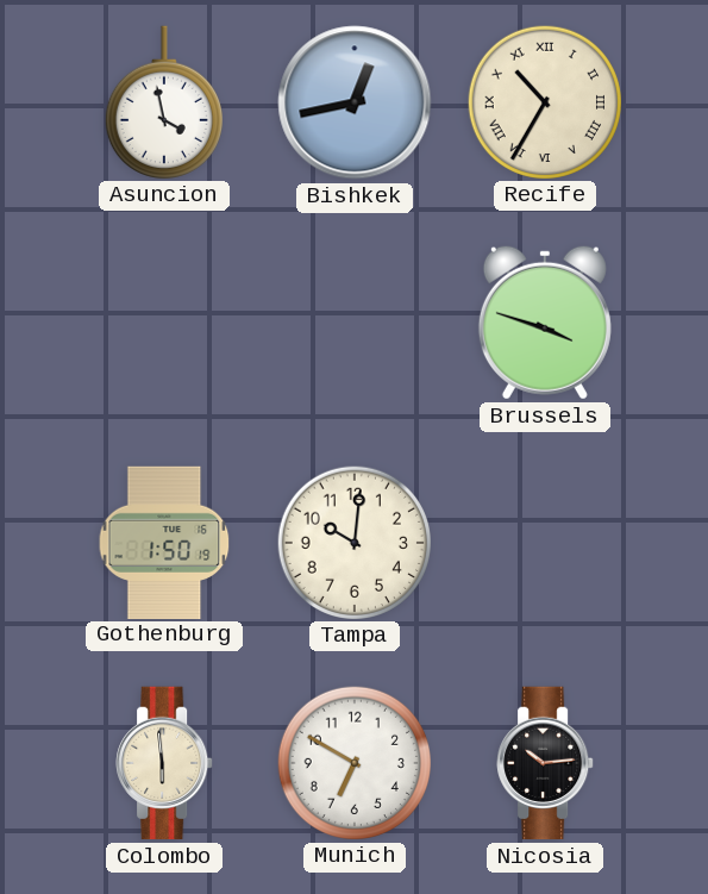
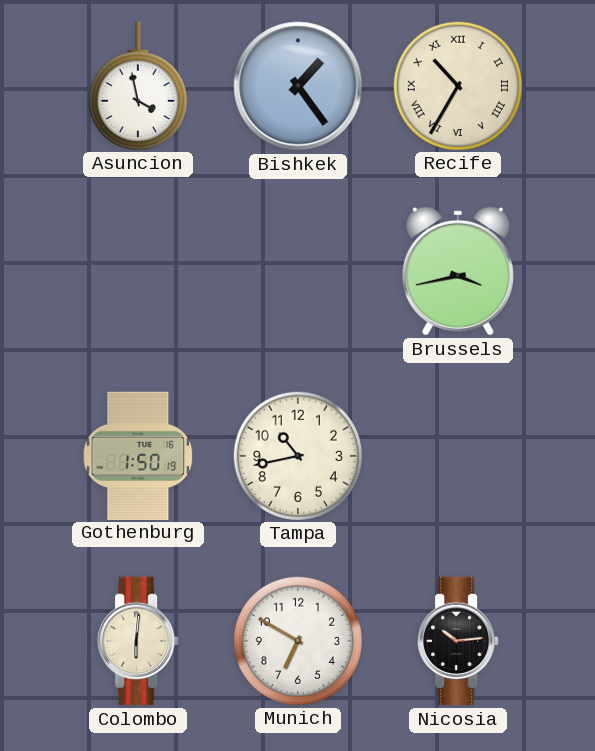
Bishkek: 12:43 -> 1:24 (298, 86)
Brussels: 3:48 -> 3:43 (458, 271)
Tampa: 10:01 -> 10:43 (297, 455)
Colombo: 5:59 -> 6:01 (138, 641)
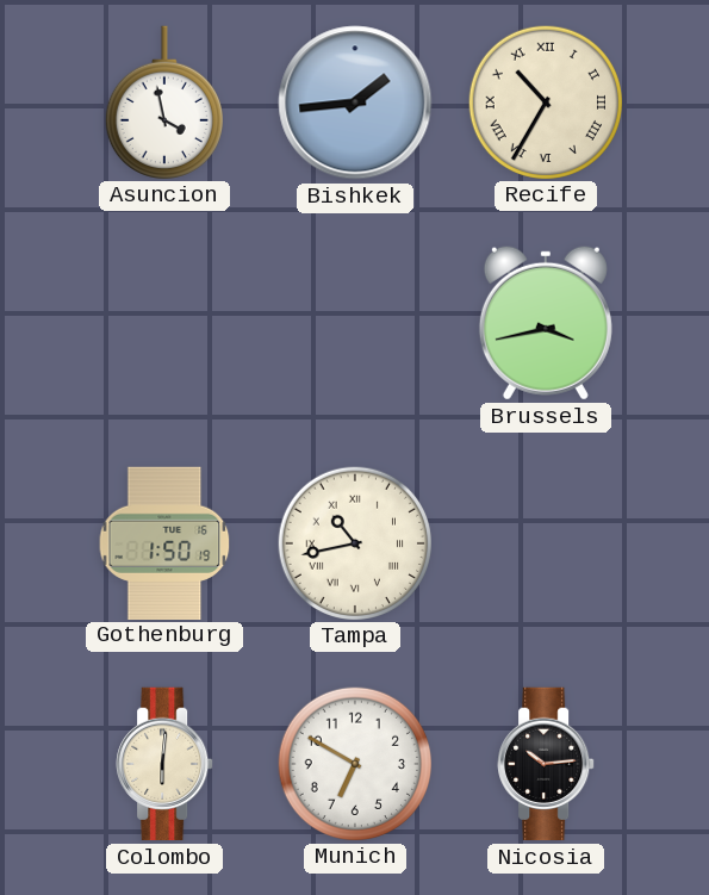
Bishkek: 1:24 -> 1:44 (355, 102)
Tampa numerals: Arabic -> Roman (354, 542)
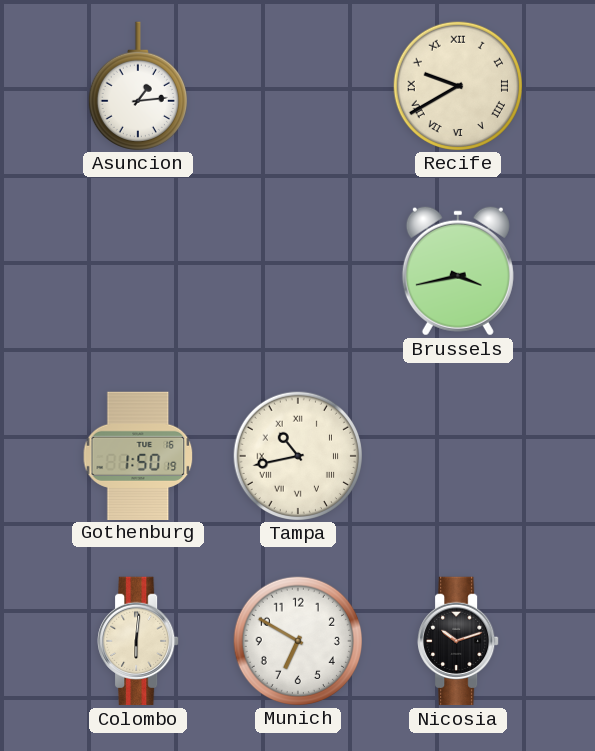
Asuncion: 3:58 -> 1:14 (138, 86)
Bishkek: 1:44 -> none (355, 102)
Recife: 10:35 -> 9:40 (457, 85)
Nicosia: 10:14 -> 10:12 (458, 641)
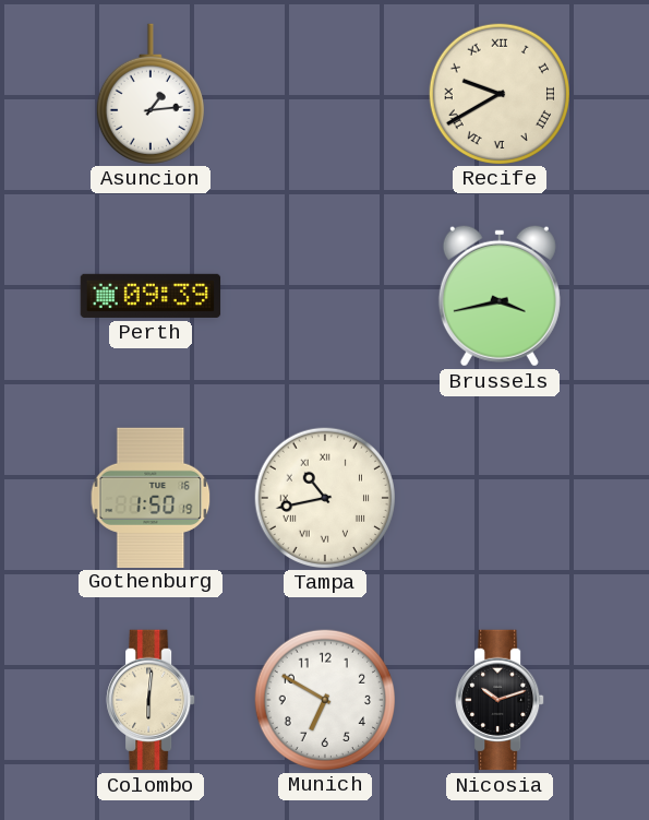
Perth: none -> 09:39 (151, 296)
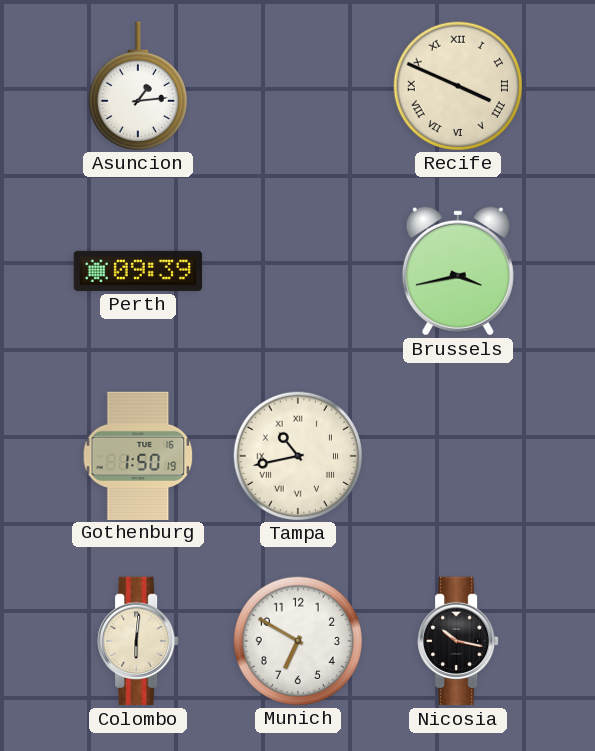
Recife: 9:40 -> 3:49 (457, 85)
Nicosia: 10:12 -> 10:17 (458, 641)
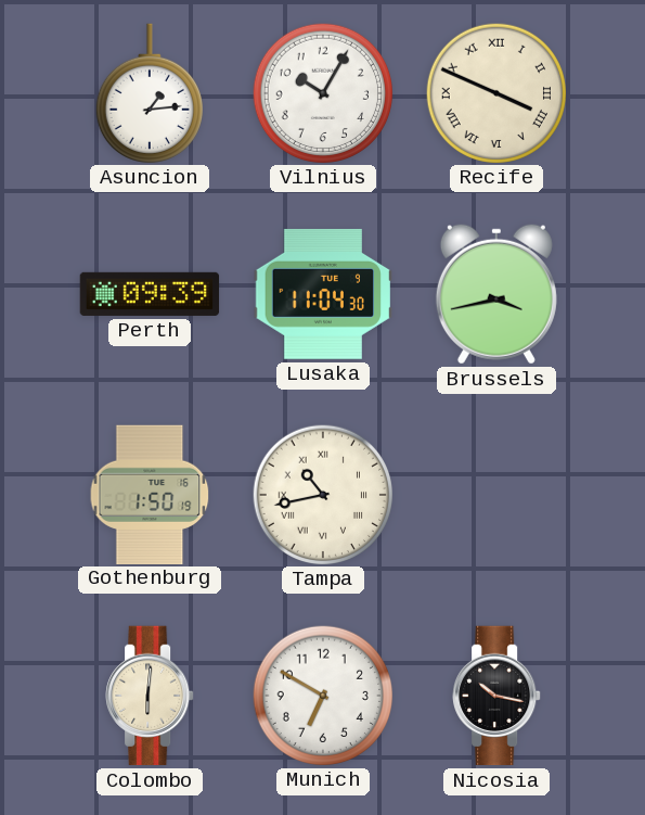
Vilnius: none -> 10:05 (322, 92)
Lusaka: none -> 11:04 (322, 294)
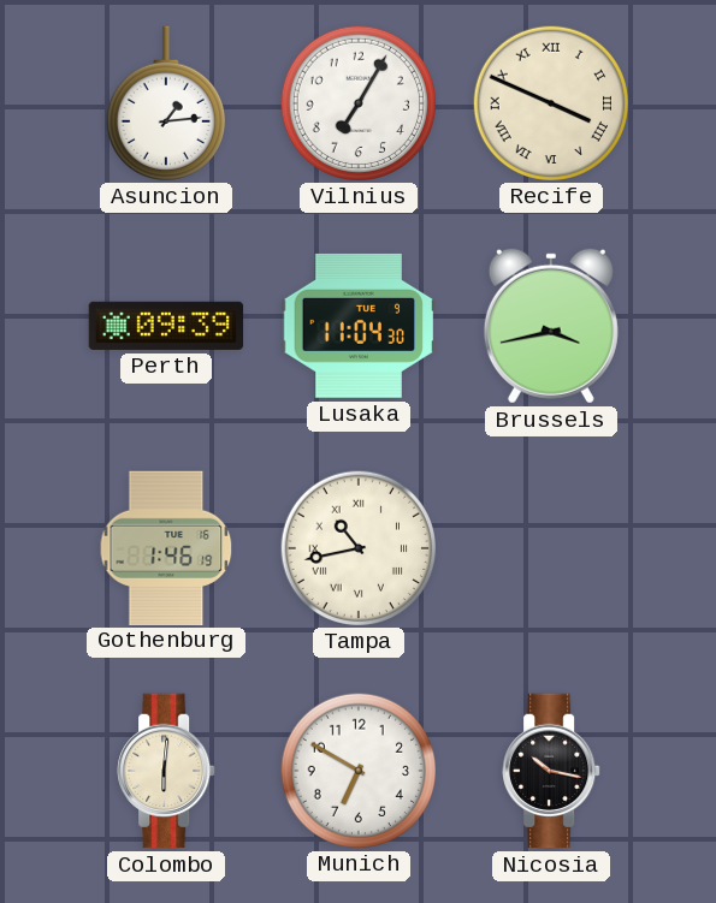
Vilnius: 10:05 -> 7:05 (357, 102)
Gothenburg: 1:50 -> 1:46 (166, 547)
